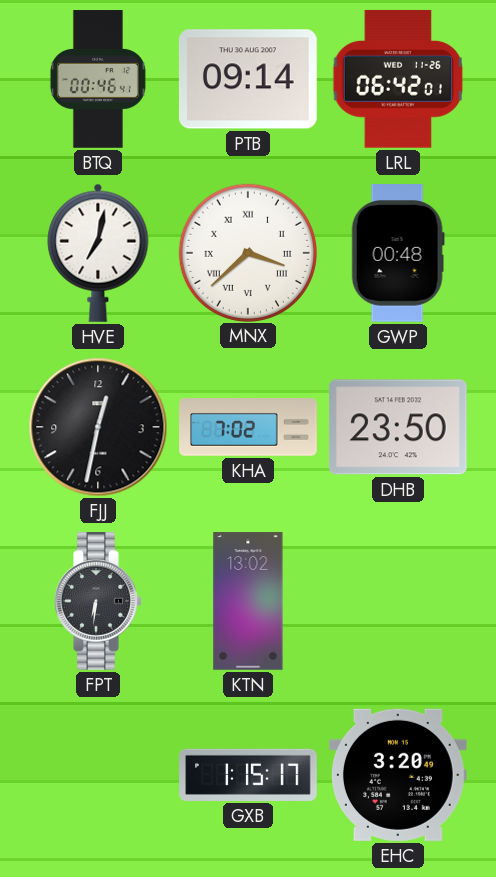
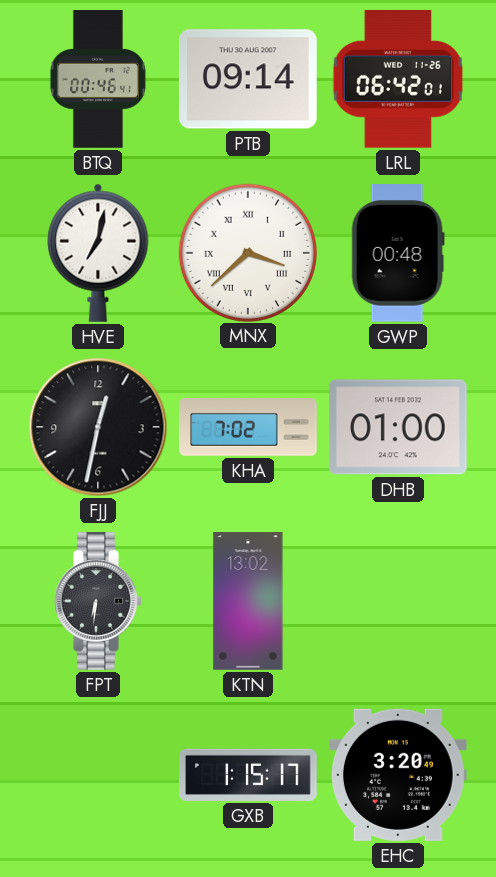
DHB: 23:50 -> 01:00 (398, 427)
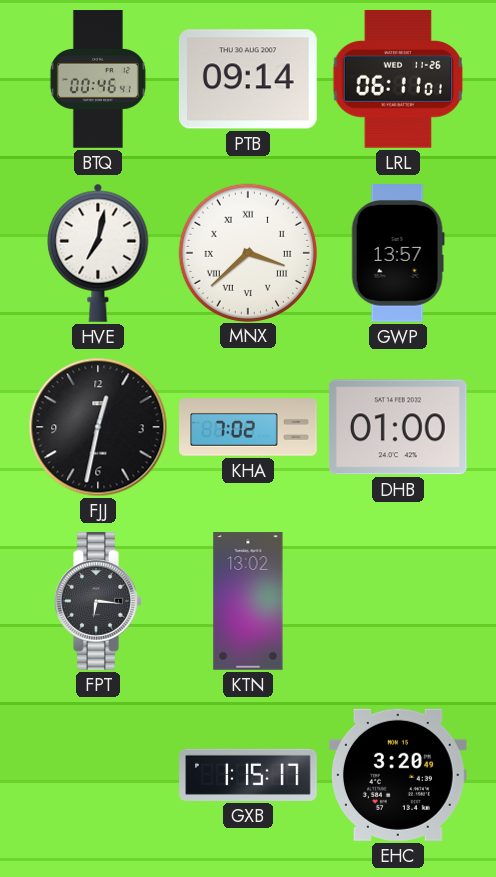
LRL: 06:42 -> 06:11 (398, 79)
GWP: 00:48 -> 13:57 (398, 254)
FPT: 6:31 -> 6:16 (98, 602)
